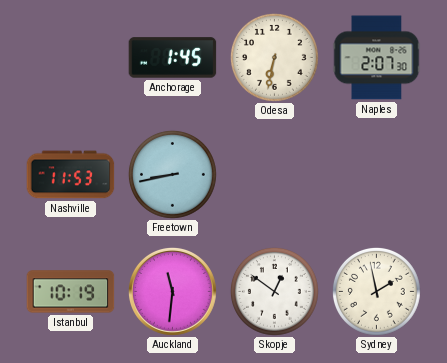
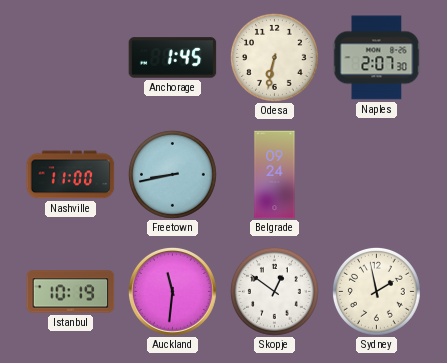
Nashville: 11:53 -> 11:00 (71, 175)
Belgrade: none -> 09:24 (275, 175)
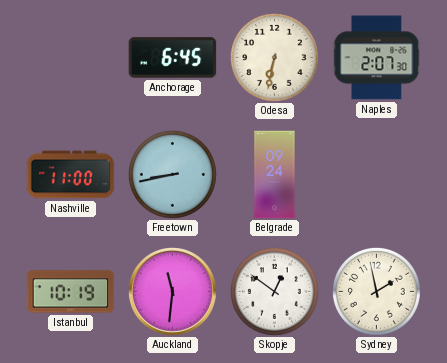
Anchorage: 1:45 -> 6:45 (173, 58)
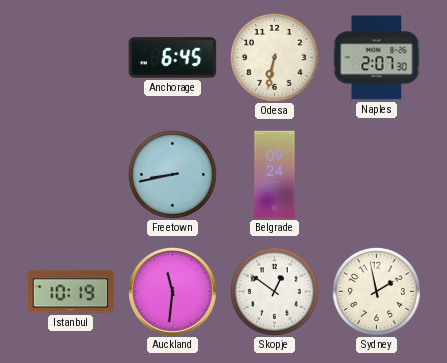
Nashville: 11:00 -> none (71, 175)
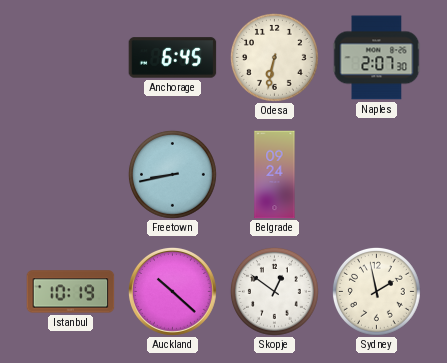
Auckland: 11:31 -> 10:22 (172, 291)
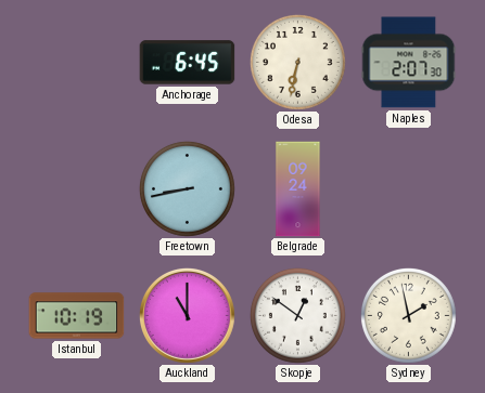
Auckland: 10:22 -> 11:00 (187, 315)
